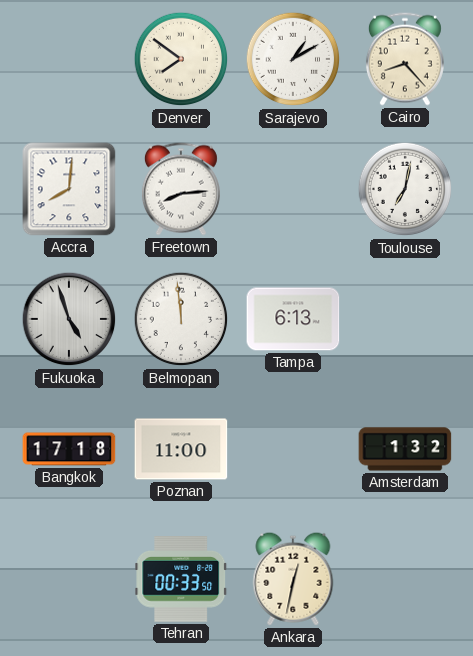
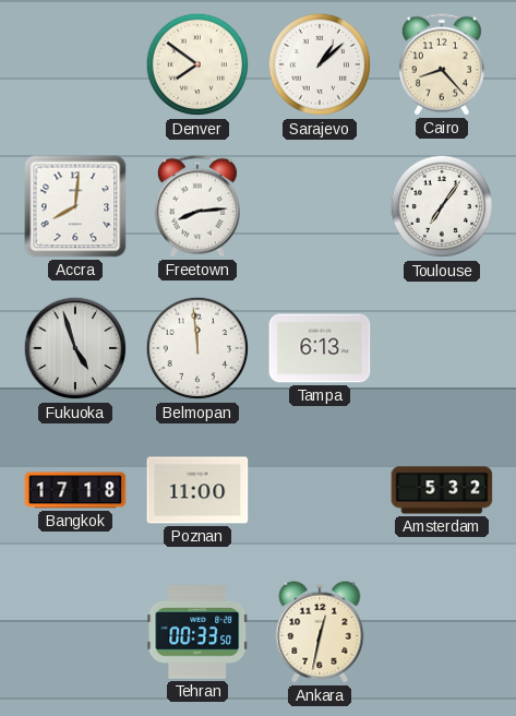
Sarajevo: 1:10 -> 1:08 (320, 64)
Toulouse: 7:02 -> 7:06 (442, 206)
Amsterdam: 1:32 -> 5:32 (442, 490)
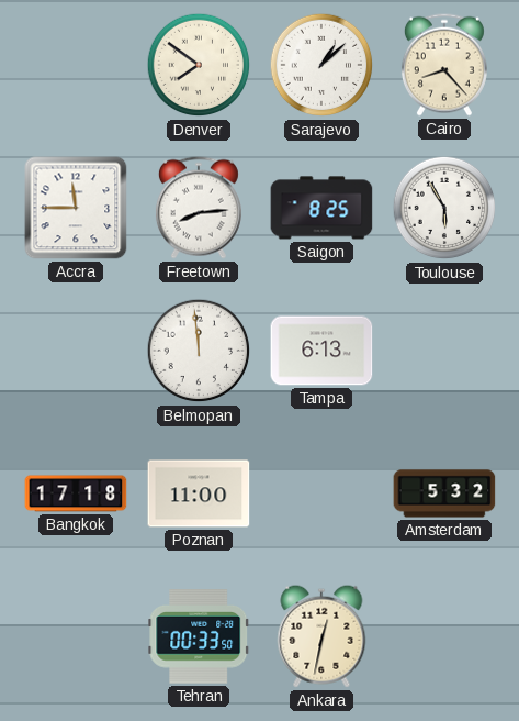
Accra: 8:01 -> 11:45 (76, 208)
Saigon: none -> 8:25 (321, 208)
Toulouse: 7:06 -> 5:55 (444, 208)
Fukuoka: 4:57 -> none (75, 348)
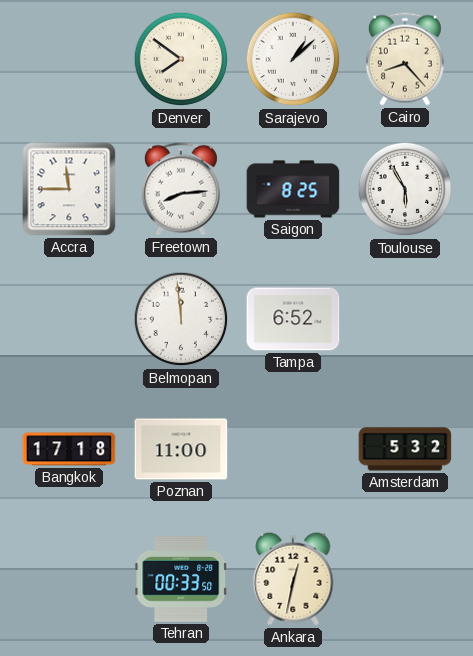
Tampa: 6:13 -> 6:52 (293, 319)
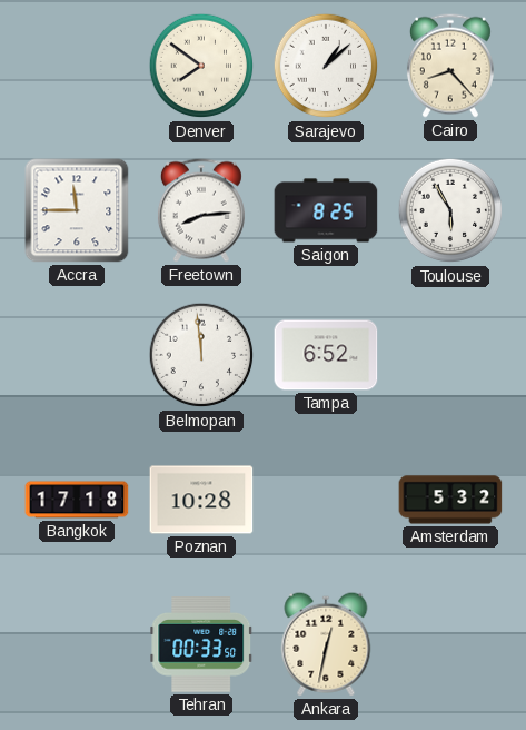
Poznan: 11:00 -> 10:28 (201, 500)
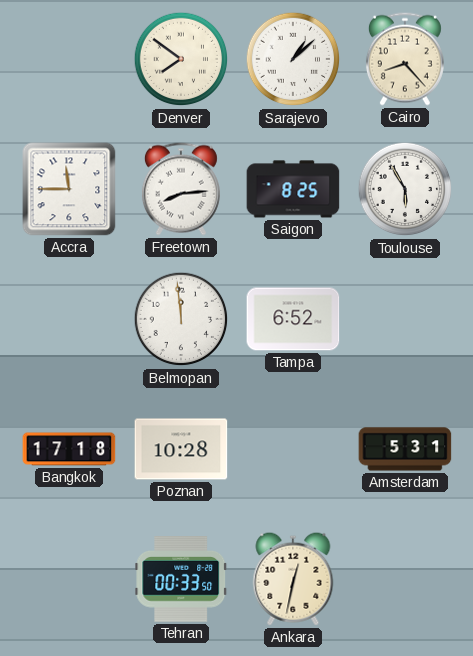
Amsterdam: 5:32 -> 5:31 (405, 449)
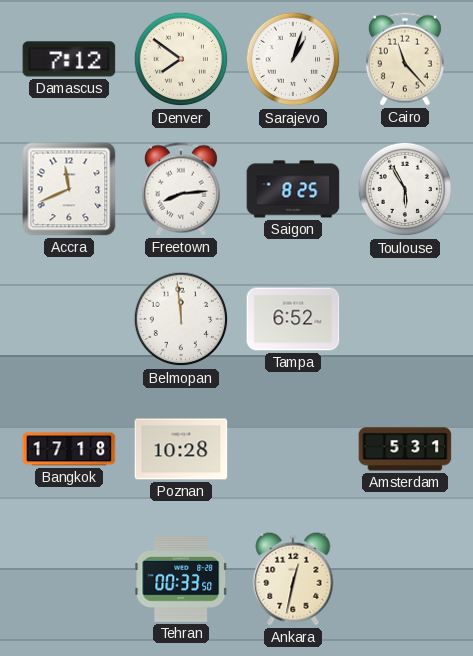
Damascus: none -> 7:12 (69, 59)
Sarajevo: 1:08 -> 1:03 (293, 59)
Cairo: 8:23 -> 11:23 (405, 59)
Accra: 11:45 -> 11:41 (69, 189)
